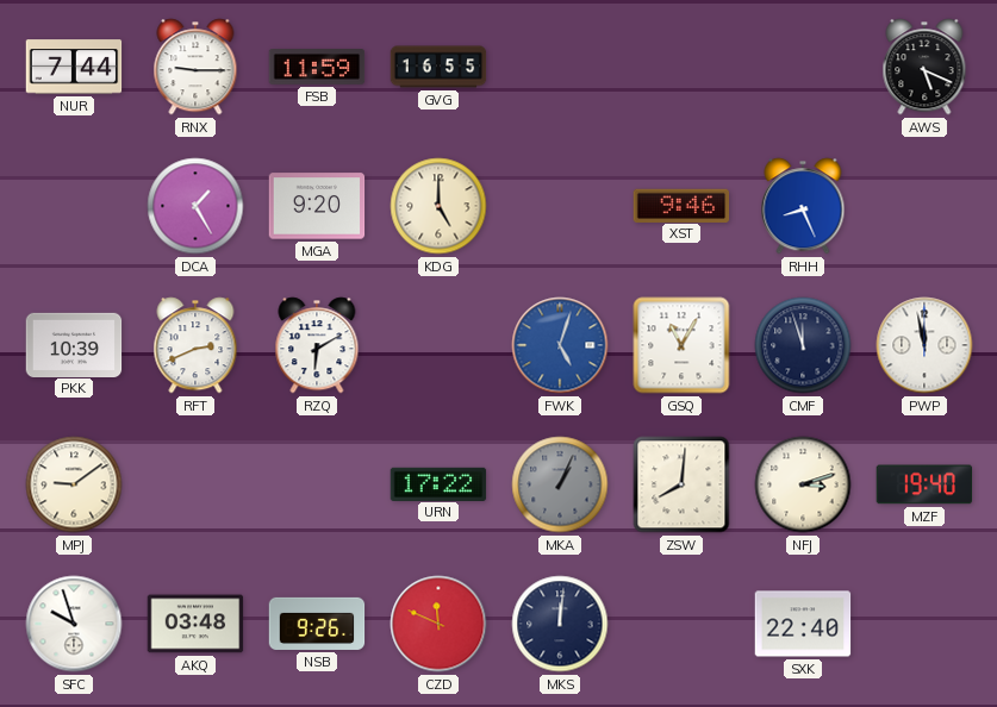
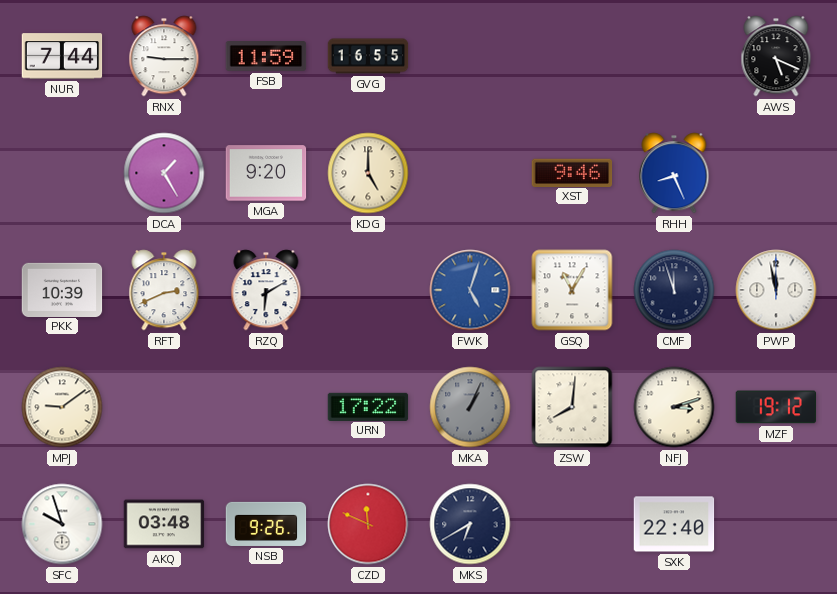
MZF: 19:40 -> 19:12 (776, 407)
MKS: 12:01 -> 6:40 (470, 524)
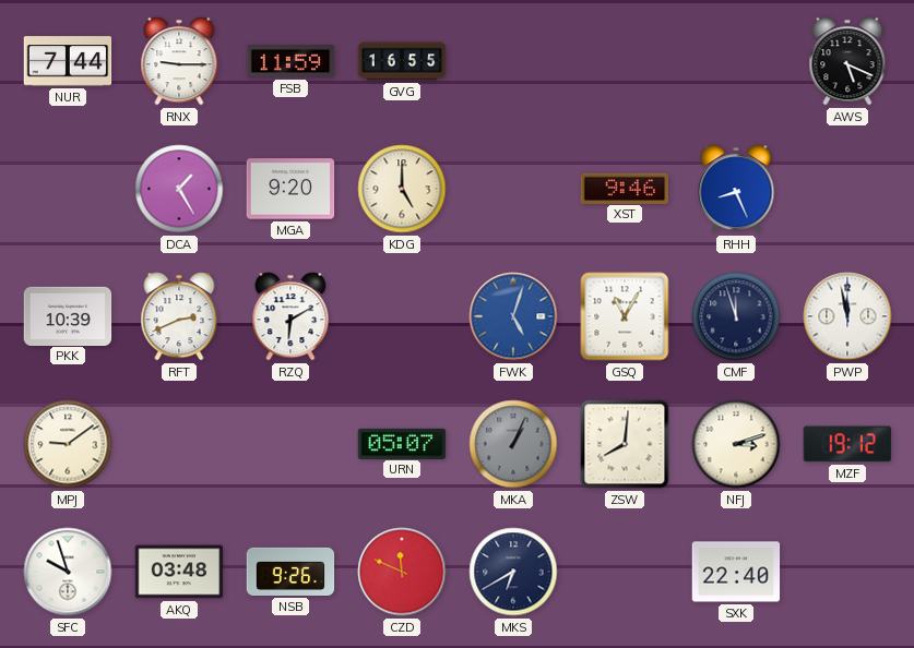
URN: 17:22 -> 05:07 (402, 443)
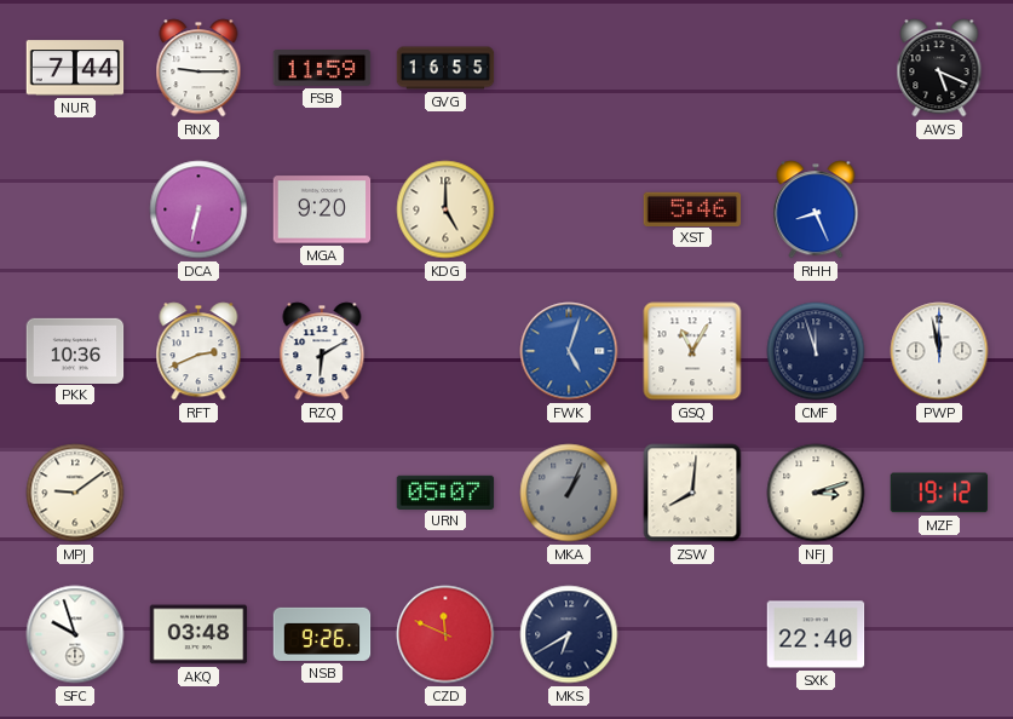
DCA: 1:25 -> 6:32 (198, 209)
XST: 9:46 -> 5:46 (692, 208)
PKK: 10:39 -> 10:36 (75, 350)
